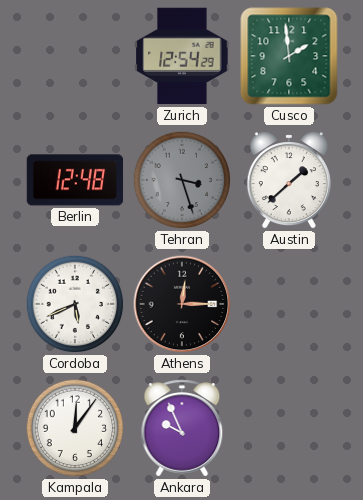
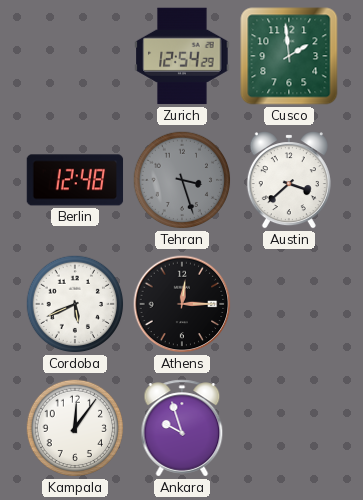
Austin: 1:38 -> 3:38 (289, 180)
Ankara: 9:56 -> 9:57 (182, 428)
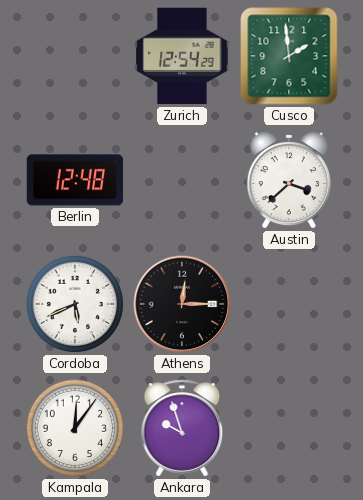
Tehran: 3:27 -> none (182, 180)
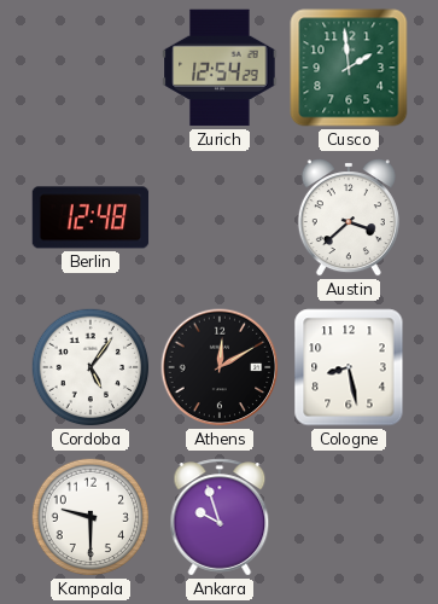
Cordoba: 5:41 -> 5:06 (90, 367)
Athens: 12:15 -> 12:10 (220, 367)
Cologne: none -> 8:28 (349, 367)
Kampala: 12:06 -> 9:30 (90, 517)
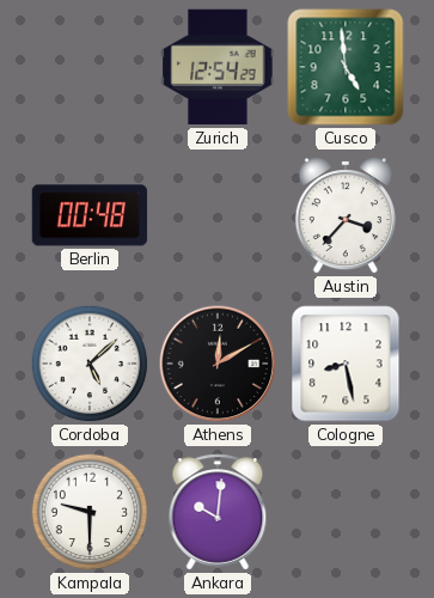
Cusco: 1:59 -> 4:59 (346, 67)
Berlin: 12:48 -> 00:48 (90, 215)
Austin: 3:38 -> 3:37 (346, 215)
Cordoba: 5:06 -> 5:08 (90, 364)
Ankara: 9:57 -> 10:01 (218, 512)
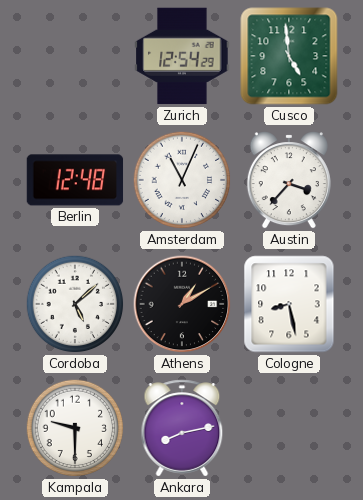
Berlin: 00:48 -> 12:48 (75, 180)
Amsterdam: none -> 11:04 (182, 180)
Athens: 12:10 -> 1:10 (182, 304)
Ankara: 10:01 -> 8:13 (182, 428)
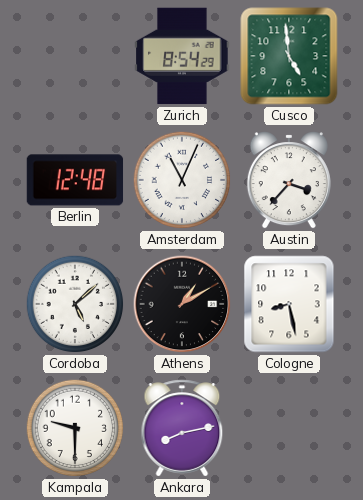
Zurich: 12:54 -> 8:54 (182, 56)
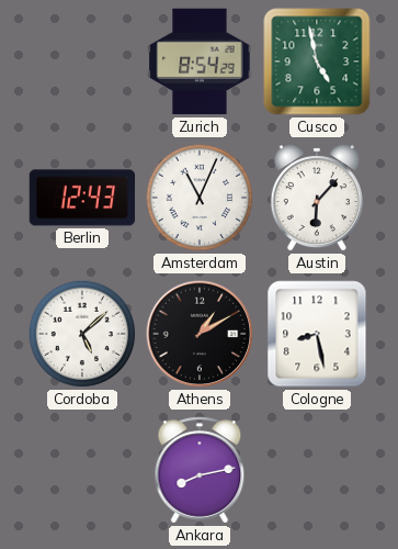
Cusco: 4:59 -> 4:58 (317, 61)
Berlin: 12:48 -> 12:43 (82, 198)
Austin: 3:37 -> 6:07 (317, 198)
Kampala: 9:30 -> none (75, 428)
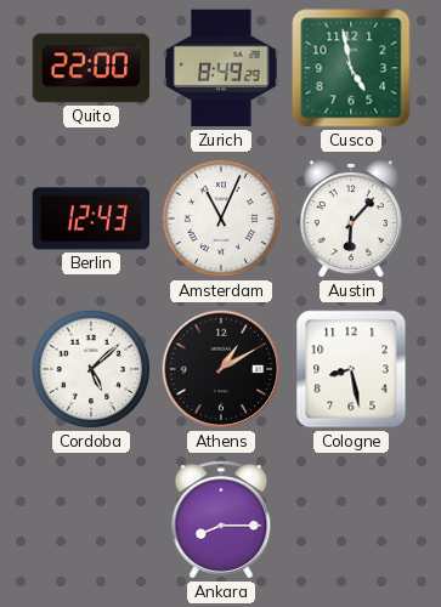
Quito: none -> 22:00 (91, 68)
Zurich: 8:54 -> 8:49 (221, 68)
Ankara: 8:13 -> 8:15 (221, 520)
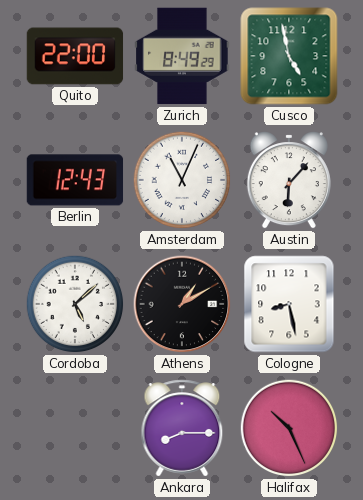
Halifax: none -> 10:26 (289, 428)
